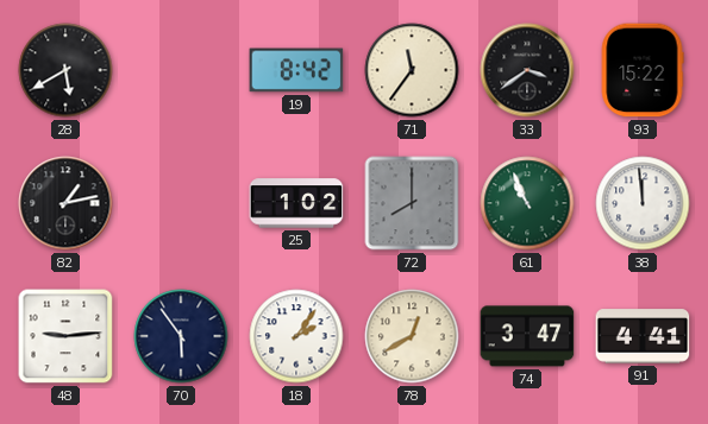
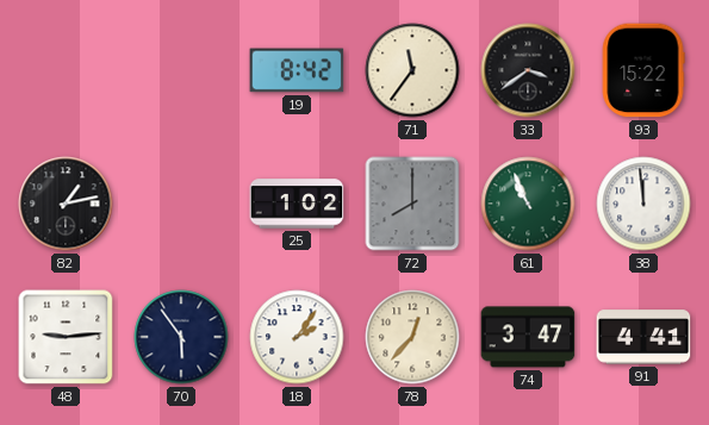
28: 5:40 -> none (65, 70)
78: 12:40 -> 12:37 (412, 337)
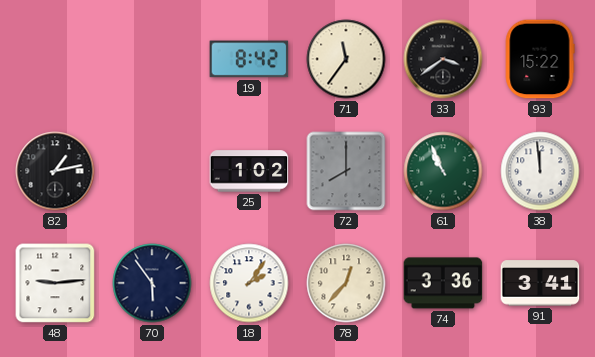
74: 3:47 -> 3:36 (443, 283)
91: 4:41 -> 3:41 (540, 283)
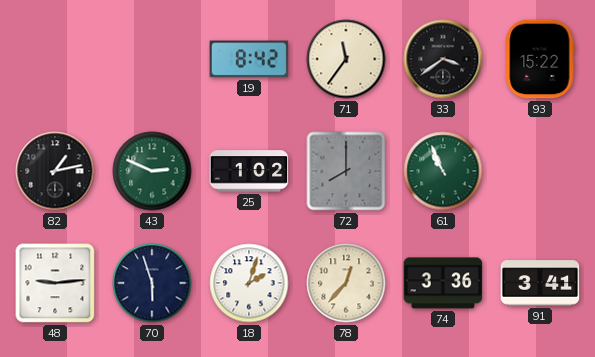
43: none -> 2:49 (152, 171)
38: 11:59 -> none (540, 171)
70: 5:54 -> 5:57 (152, 283)
18: 2:06 -> 2:03 (249, 283)
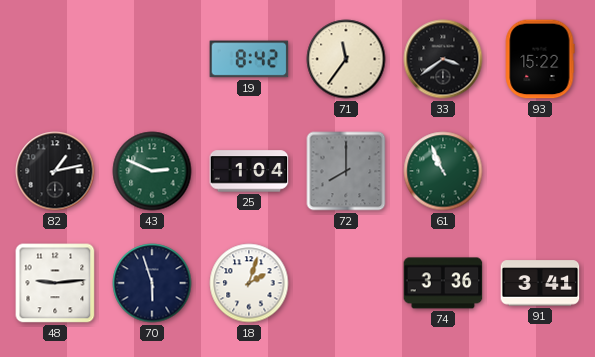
25: 1:02 -> 1:04 (249, 171)
78: 12:37 -> none (346, 283)
